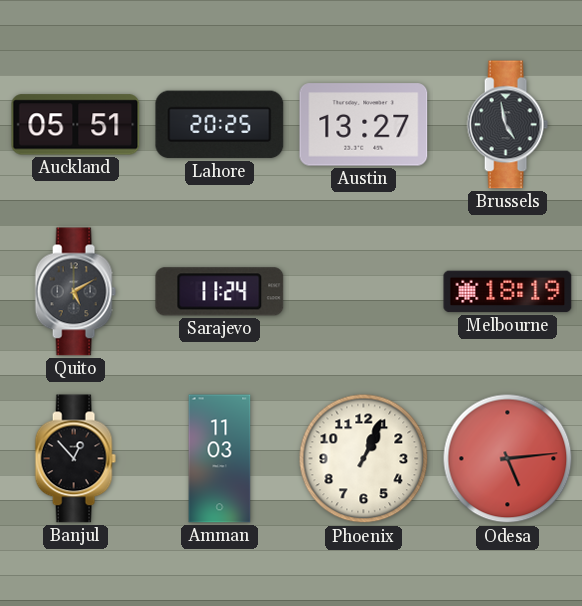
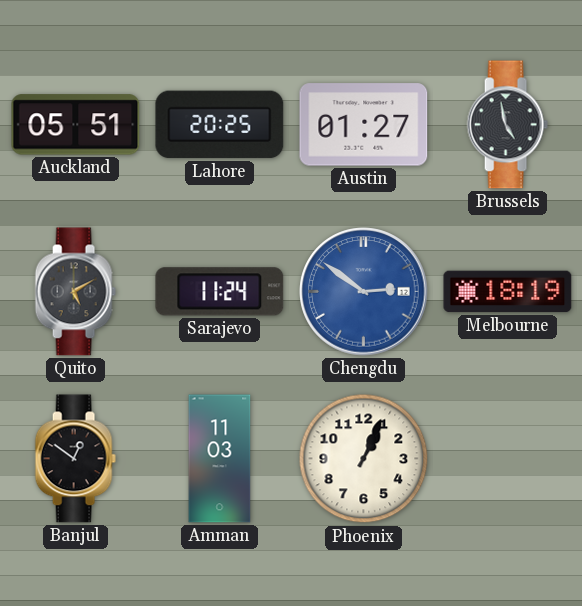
Austin: 13:27 -> 01:27 (364, 125)
Chengdu: none -> 2:51 (364, 292)
Banjul: 12:53 -> 12:51 (75, 459)
Odesa: 5:14 -> none (508, 459)
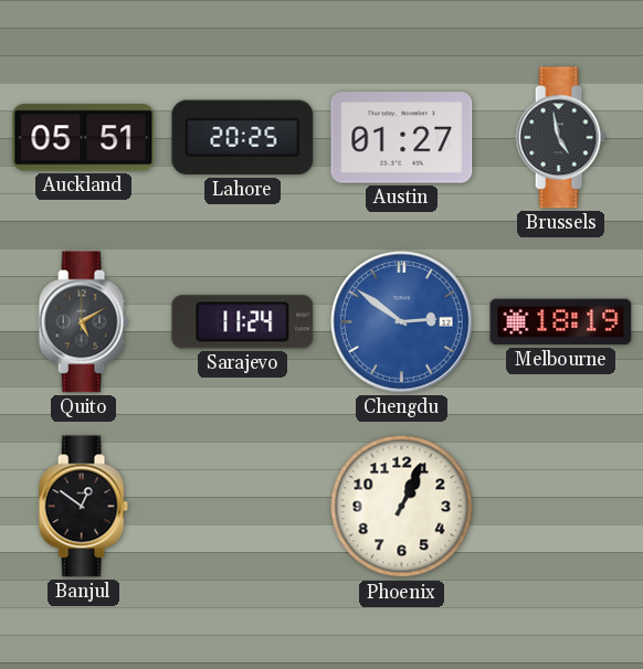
Amman: 11:03 -> none (220, 459)
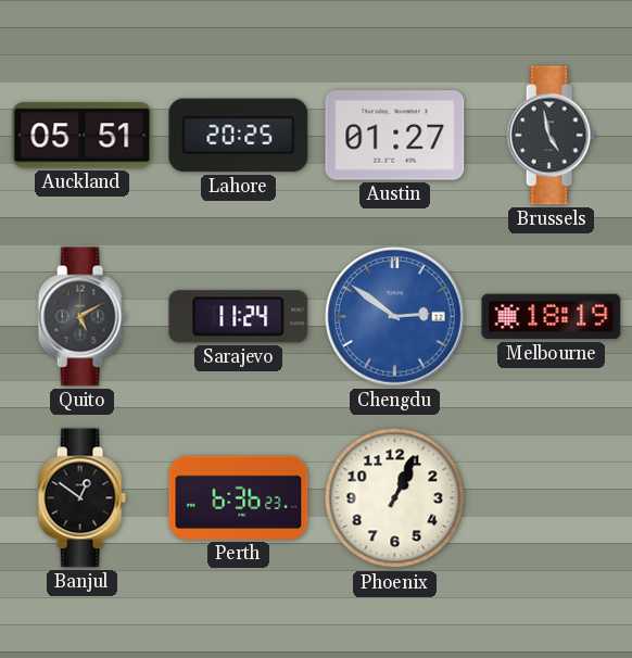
Perth: none -> 6:36 (239, 497)
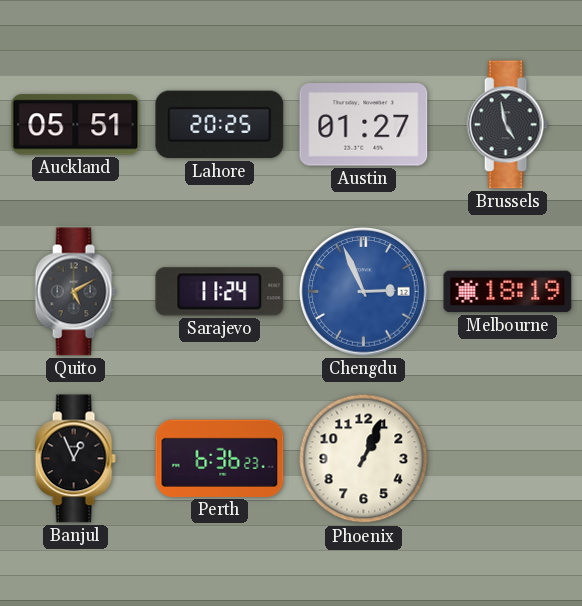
Chengdu: 2:51 -> 2:56 (364, 292)
Banjul: 12:51 -> 12:56 (75, 459)
